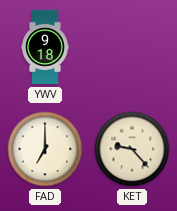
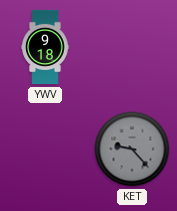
FAD: 7:00 -> none (45, 149)
KET dial: cream -> grey (132, 149)
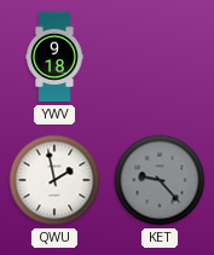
QWU: none -> 1:58 (54, 180)
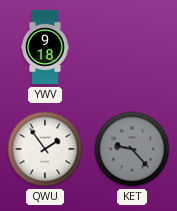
QWU: 1:58 -> 1:54 (45, 149)
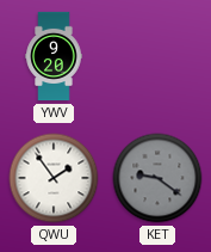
YWV: 9:18 -> 9:20 (54, 56)
KET: 9:23 -> 9:21 (157, 178)
